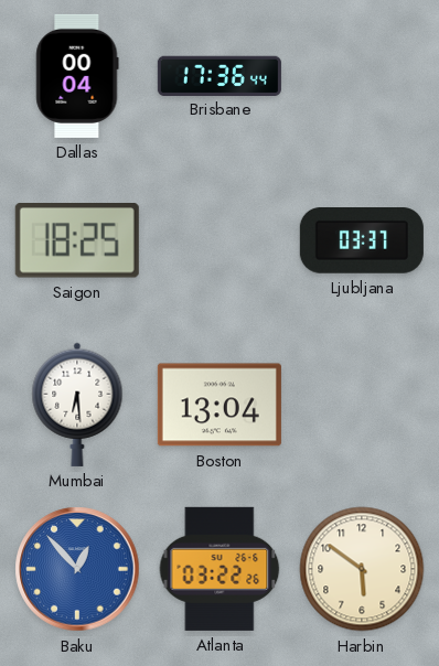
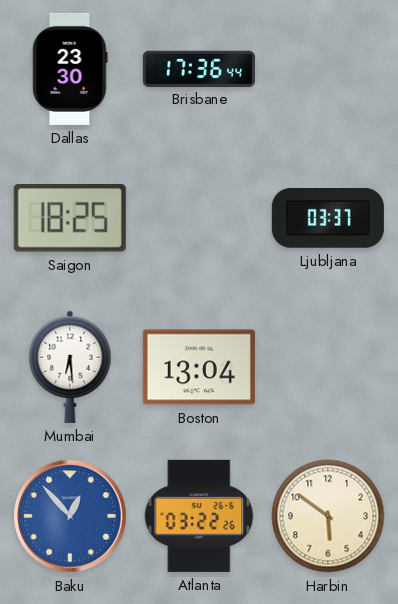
Dallas: 00:04 -> 23:30 (70, 69)
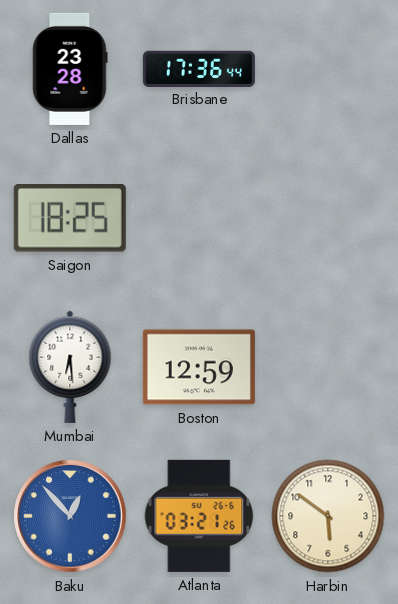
Dallas: 23:30 -> 23:28 (70, 69)
Ljubljana: 03:37 -> none (328, 219)
Boston: 13:04 -> 12:59 (199, 367)
Atlanta: 03:22 -> 03:21 (199, 516)
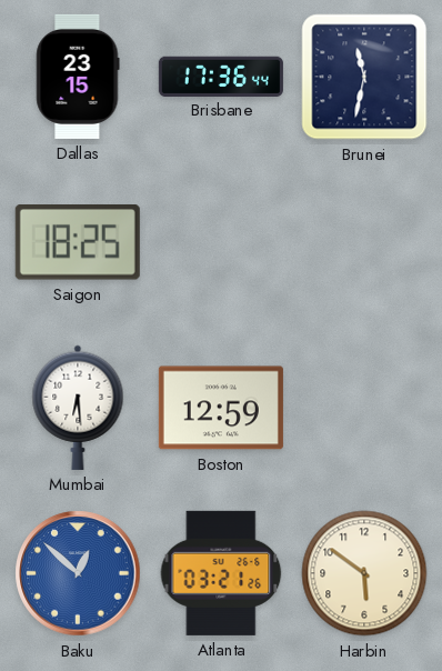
Dallas: 23:28 -> 23:15 (78, 77)
Brunei: none -> 11:32 (364, 77)
Baku: 12:53 -> 12:52 (78, 573)
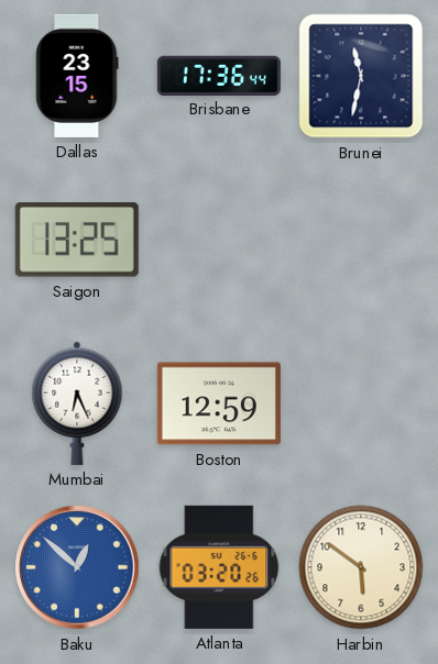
Saigon: 18:25 -> 13:25 (77, 241)
Mumbai: 6:29 -> 6:26 (77, 403)
Atlanta: 03:21 -> 03:20 (219, 567)
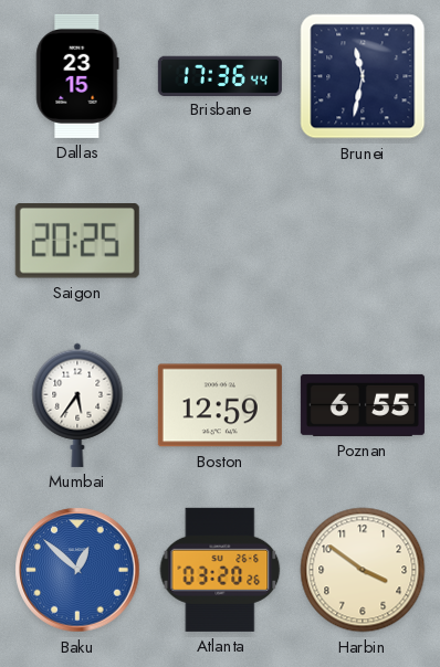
Saigon: 13:25 -> 20:25 (77, 242)
Mumbai: 6:26 -> 5:36 (77, 405)
Poznan: none -> 6:55 (363, 405)
Harbin: 5:51 -> 3:51 (363, 570)
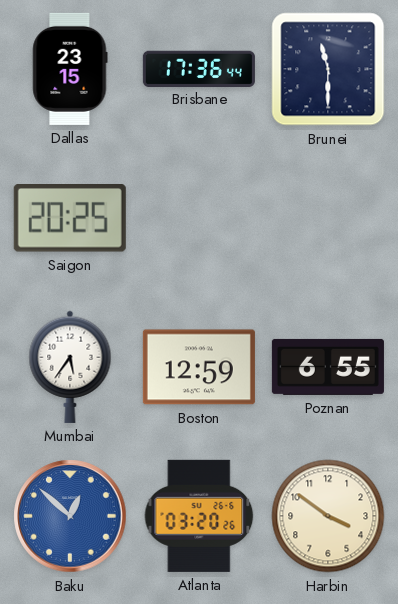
Brunei: 11:32 -> 11:30 (328, 69)
